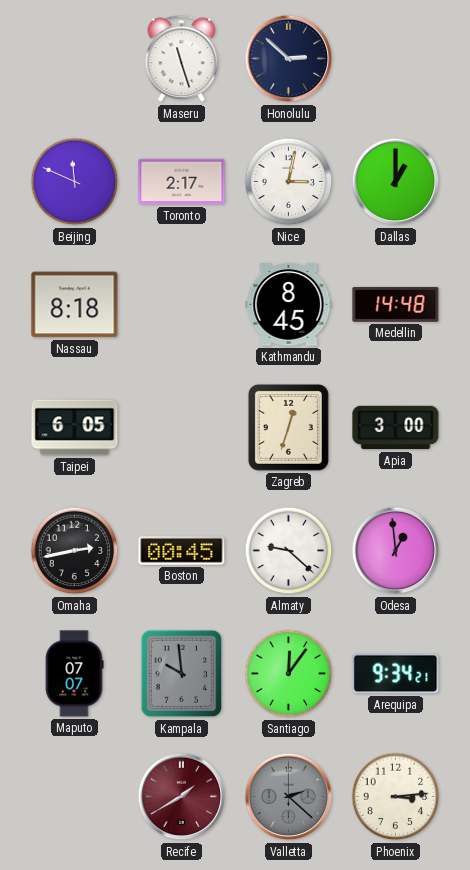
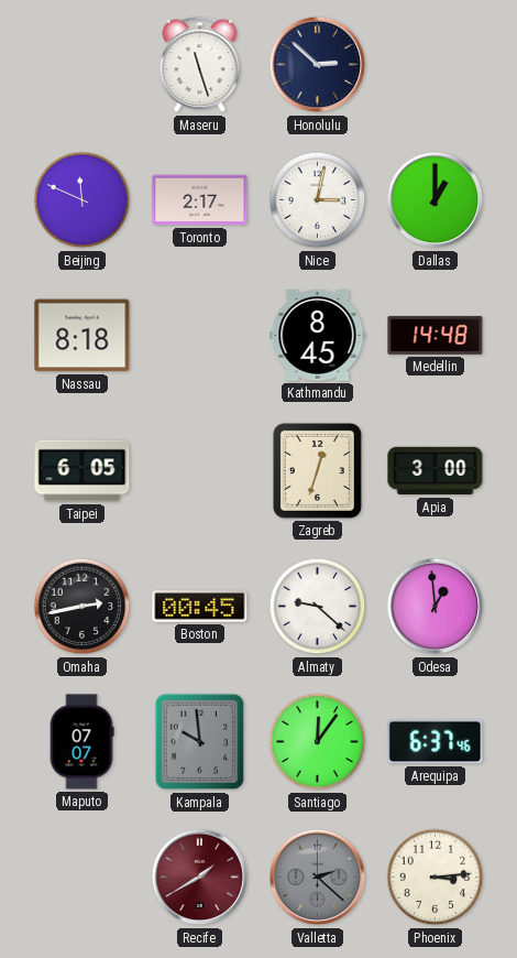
Arequipa: 9:34 -> 6:37 (436, 742)
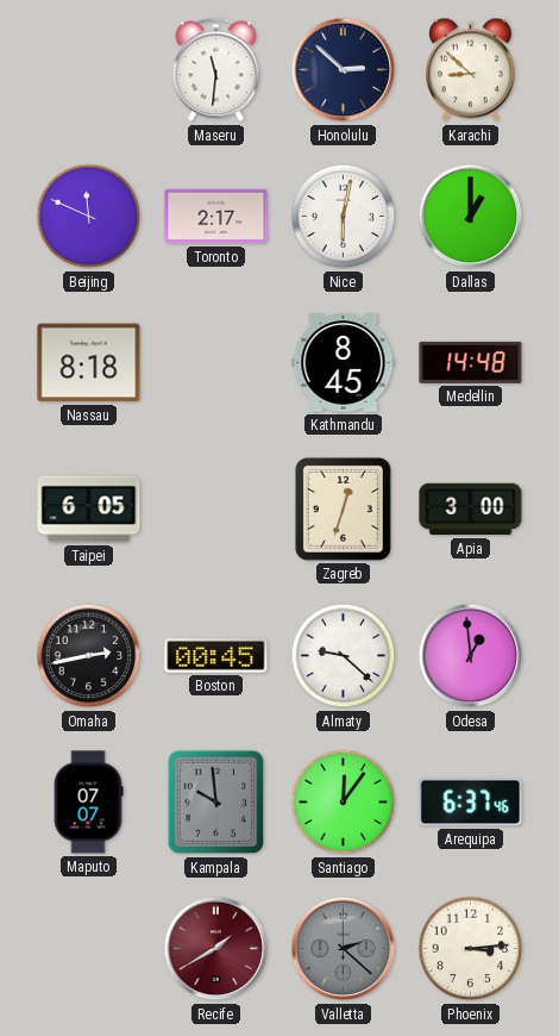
Maseru: 11:27 -> 11:31 (216, 70)
Karachi: none -> 8:52 (471, 70)
Nice: 3:02 -> 6:02 (344, 217)
